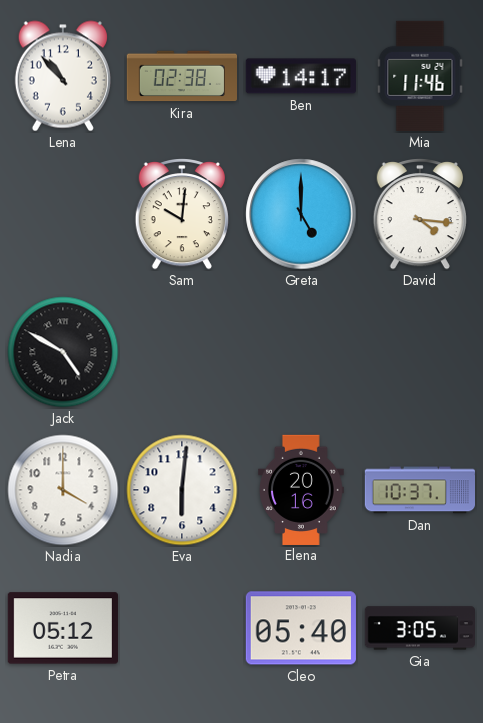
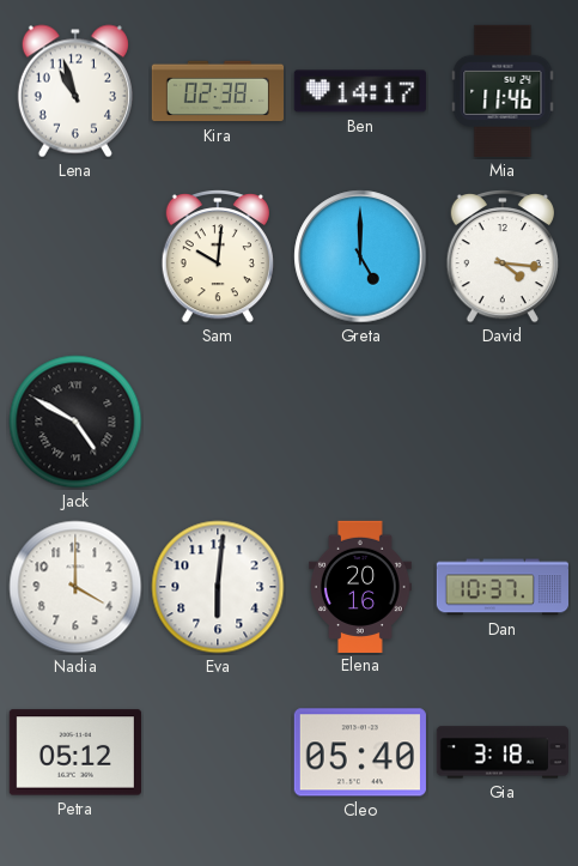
Lena: 10:53 -> 10:57 (75, 91)
Gia: 3:05 -> 3:18 (501, 752)
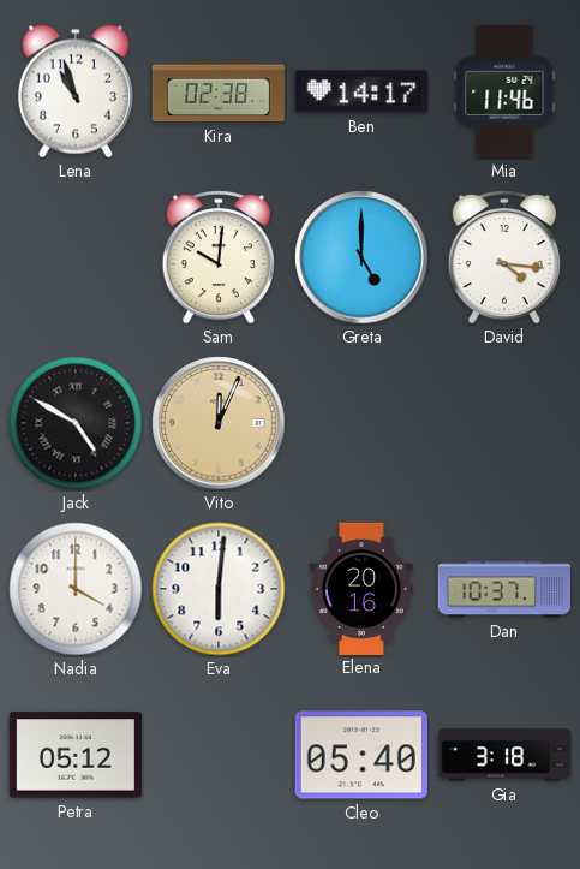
Vito: none -> 12:04 (219, 423)
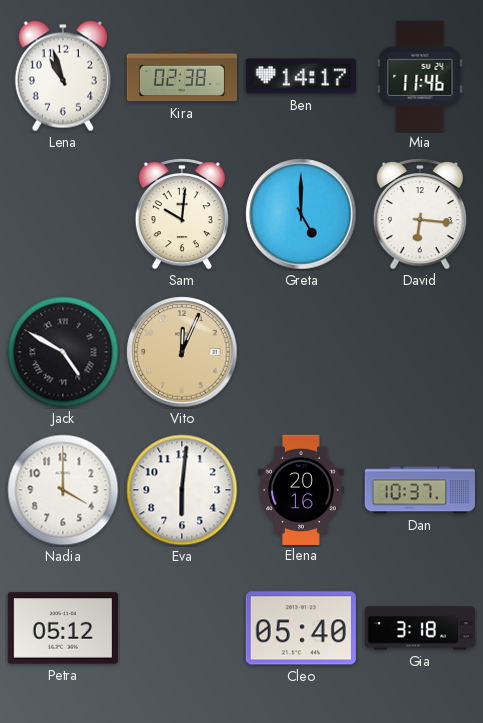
David: 4:16 -> 6:16 (420, 215)
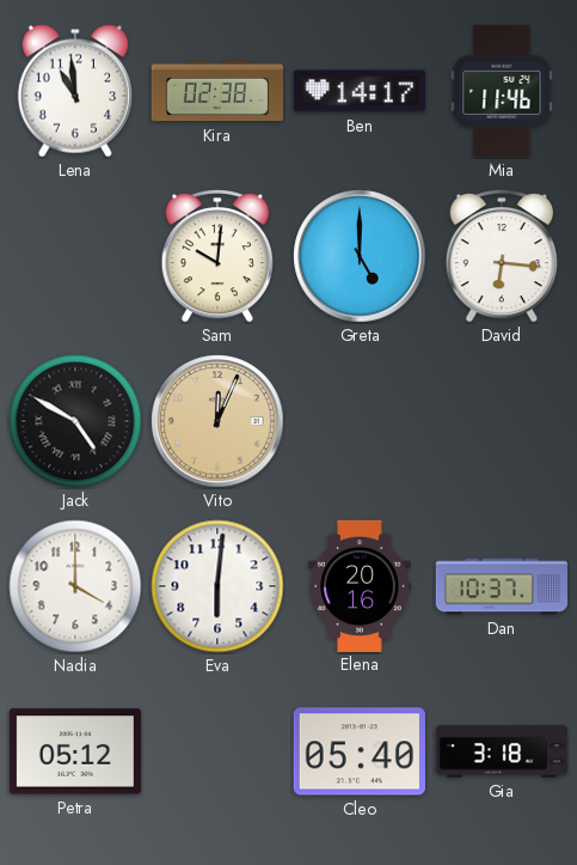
Lena: 10:57 -> 10:59 (75, 91)
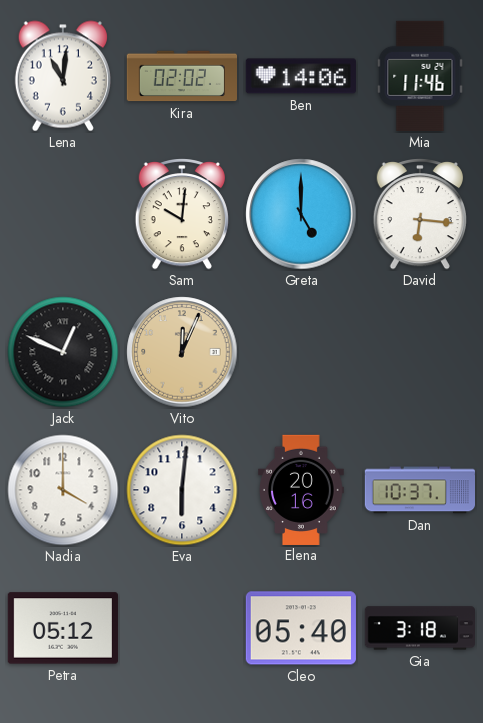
Lena: 10:59 -> 11:01 (63, 76)
Kira: 02:38 -> 02:02 (181, 76)
Ben: 14:17 -> 14:06 (301, 76)
Jack: 4:50 -> 12:49 (63, 352)
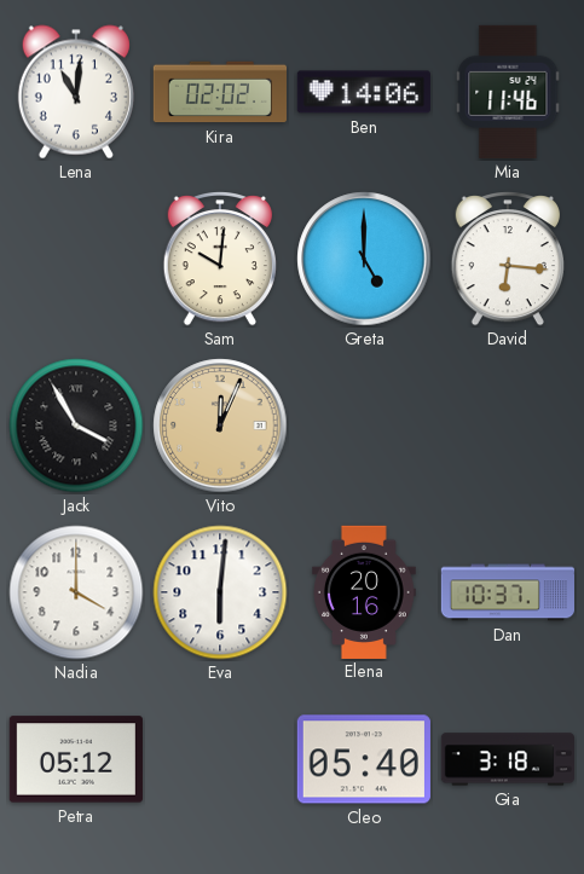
Jack: 12:49 -> 3:55 (76, 426)
